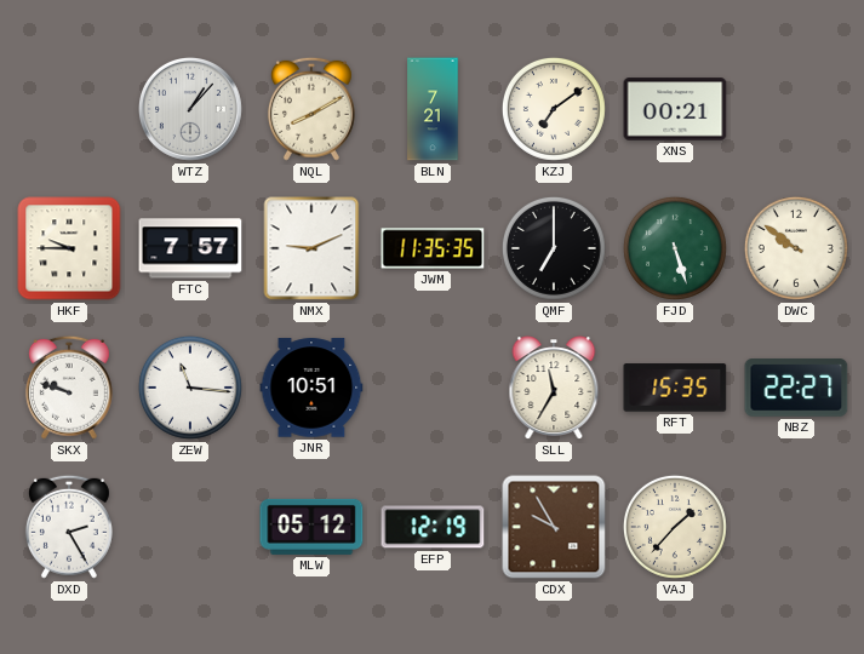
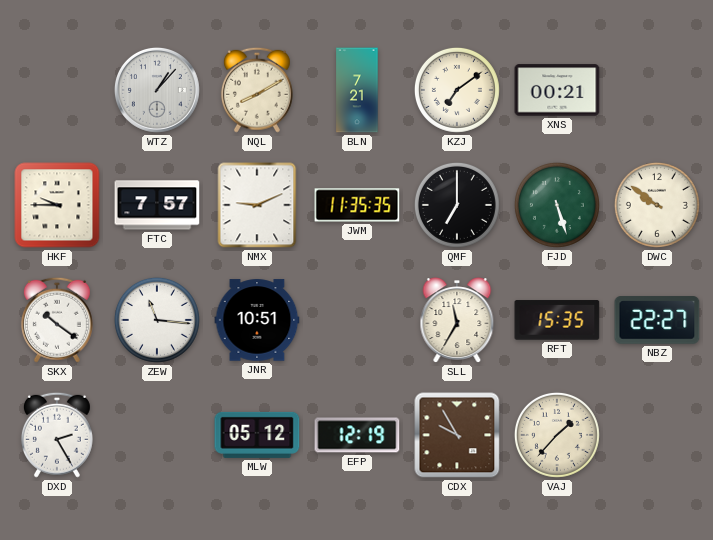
SKX: 9:48 -> 10:21 (57, 320)
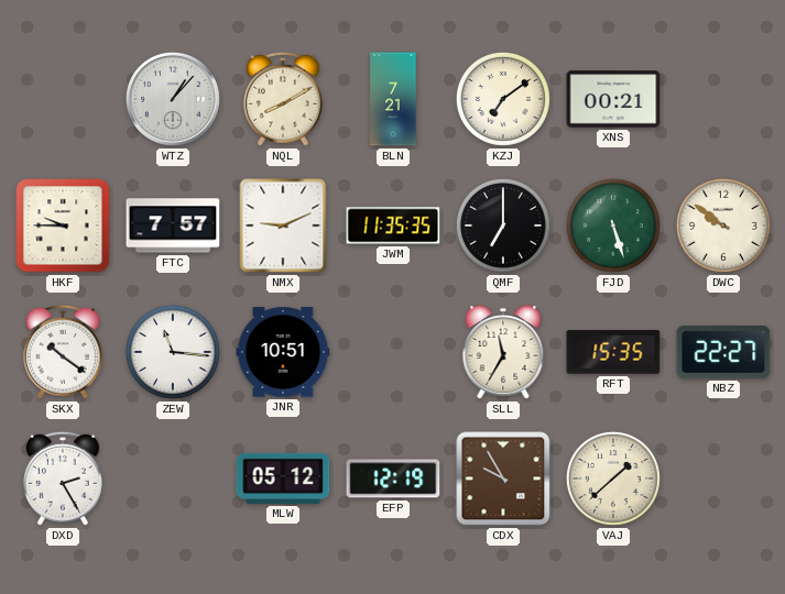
VAJ: 1:37 -> 1:38 (613, 479)
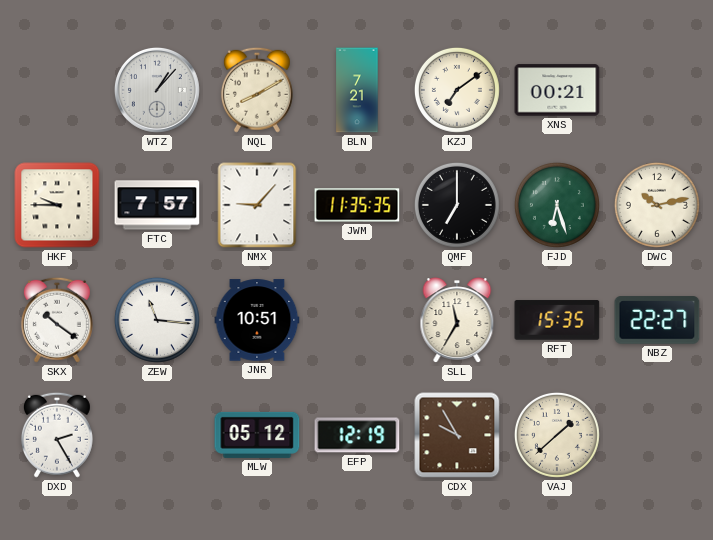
NMX: 9:11 -> 9:07 (257, 205)
FJD: 5:27 -> 6:27 (557, 205)
DWC: 9:51 -> 10:13 (657, 205)
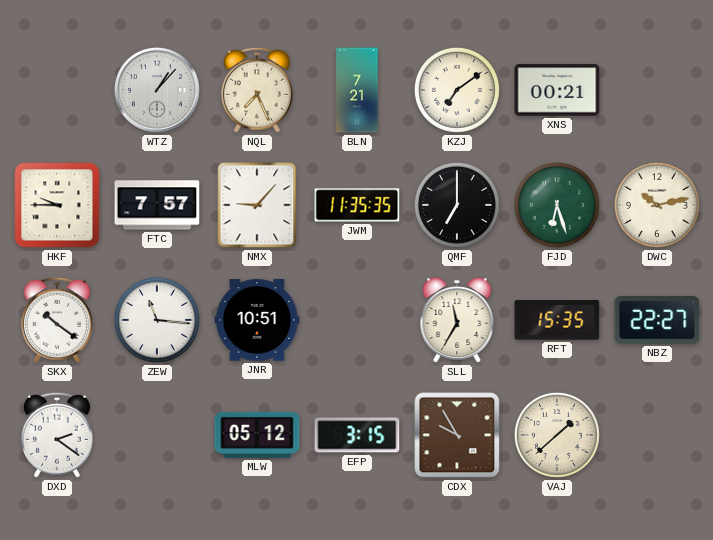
NQL: 8:10 -> 7:26 (257, 90)
DXD: 2:25 -> 2:21 (57, 435)
EFP: 12:19 -> 3:15 (357, 435)
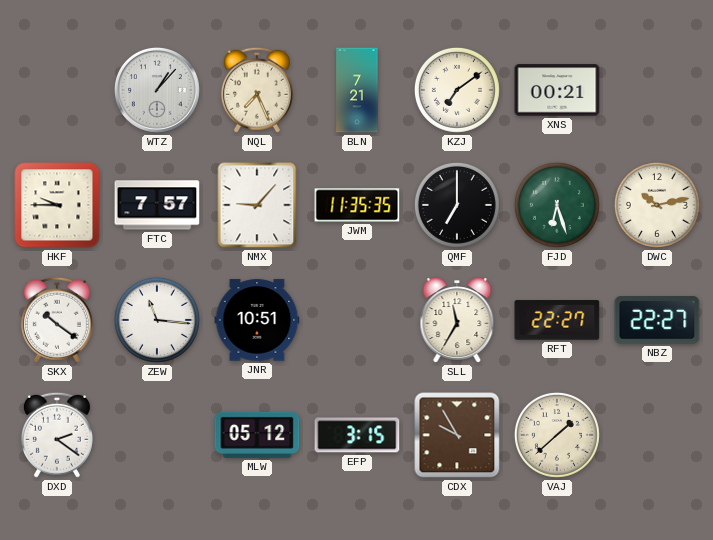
RFT: 15:35 -> 22:27 (557, 320)
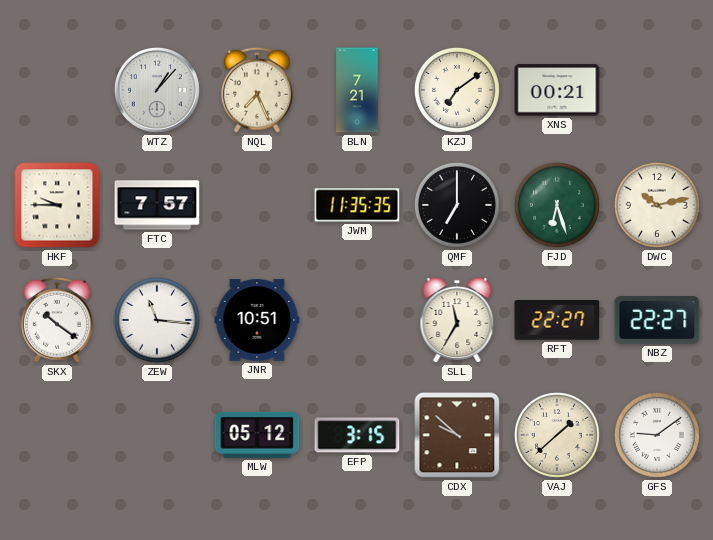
NMX: 9:07 -> none (257, 205)
DXD: 2:21 -> none (57, 435)
CDX: 9:55 -> 9:52 (457, 435)
GFS: none -> 9:09 (657, 435)
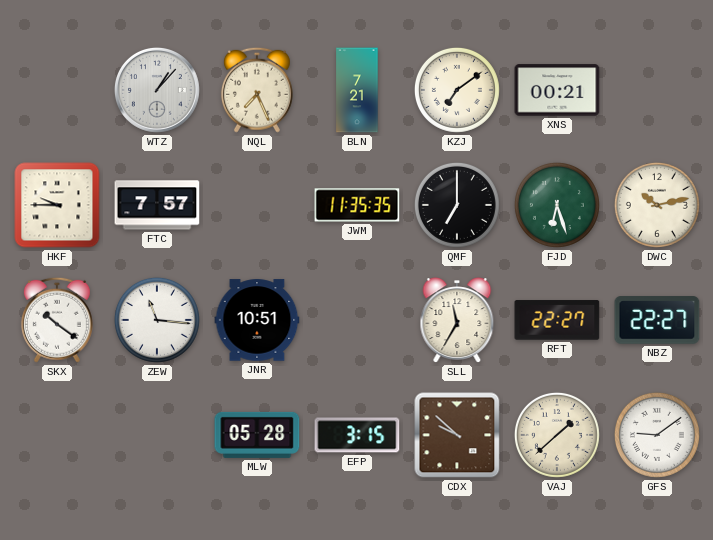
MLW: 05:12 -> 05:28 (257, 435)
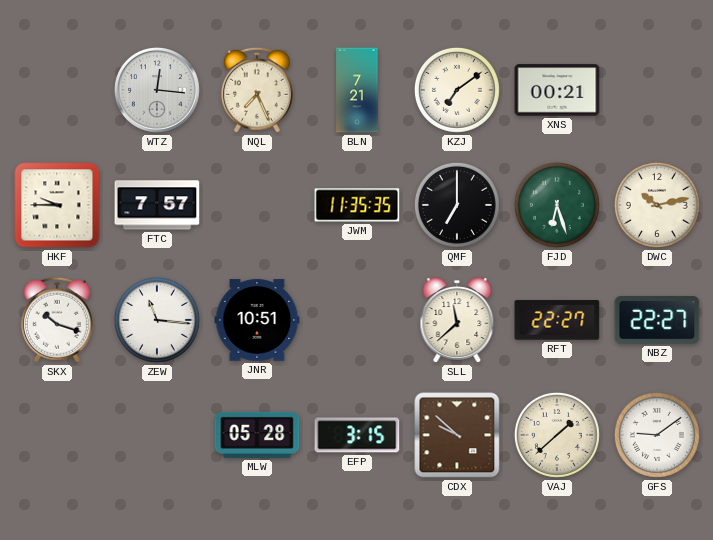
WTZ: 1:07 -> 12:16 (157, 90)
SKX: 10:21 -> 10:18 (57, 320)
SLL: 11:35 -> 11:38 (457, 320)
